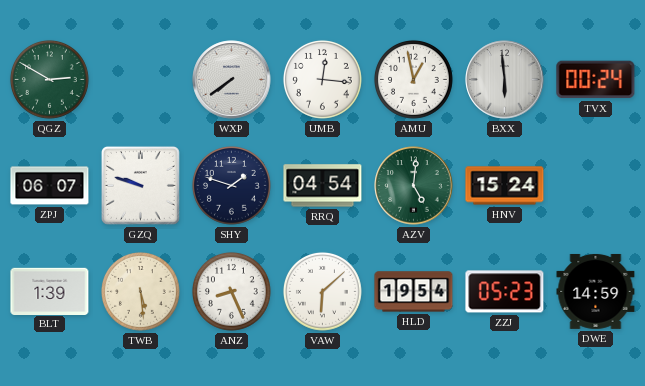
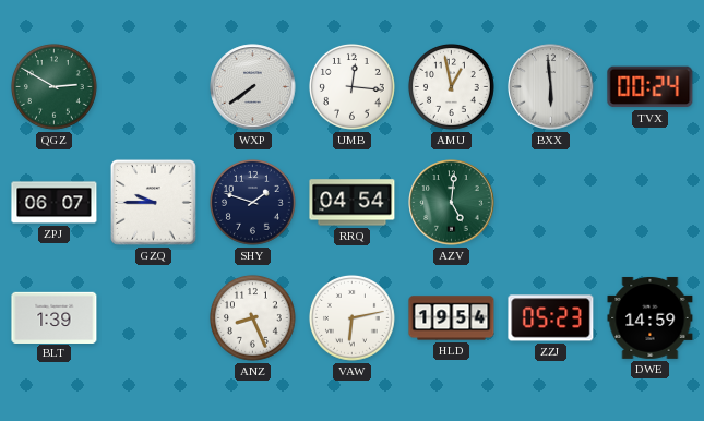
GZQ: 9:48 -> 9:45 (153, 202)
HNV: 15:24 -> none (505, 186)
TWB: 5:29 -> none (141, 292)
VAW: 6:08 -> 6:13 (353, 318)
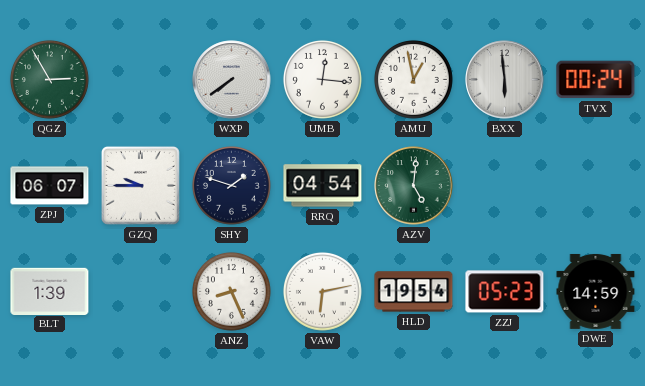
QGZ: 2:50 -> 2:55 (50, 80)
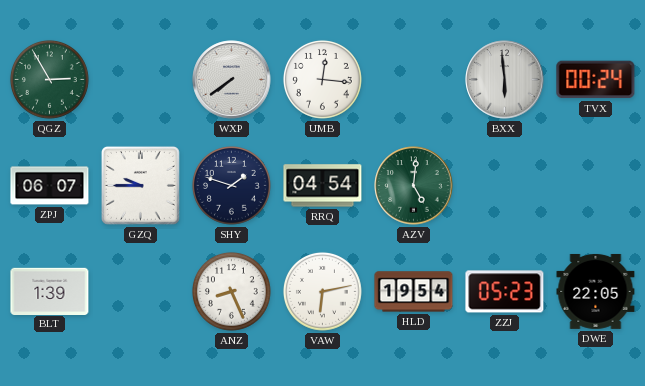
AMU: 12:58 -> none (414, 80)
DWE: 14:59 -> 22:05 (596, 291)
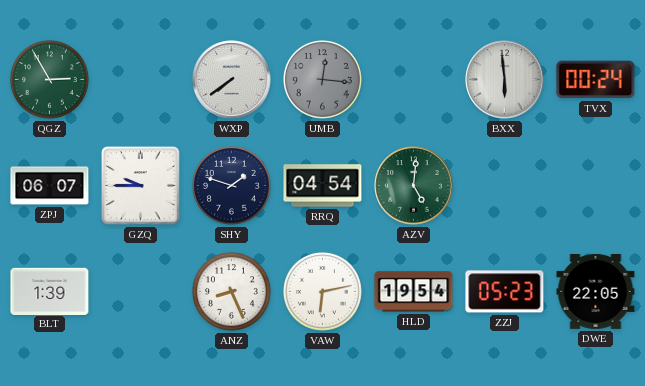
UMB dial: white -> grey (323, 80)
